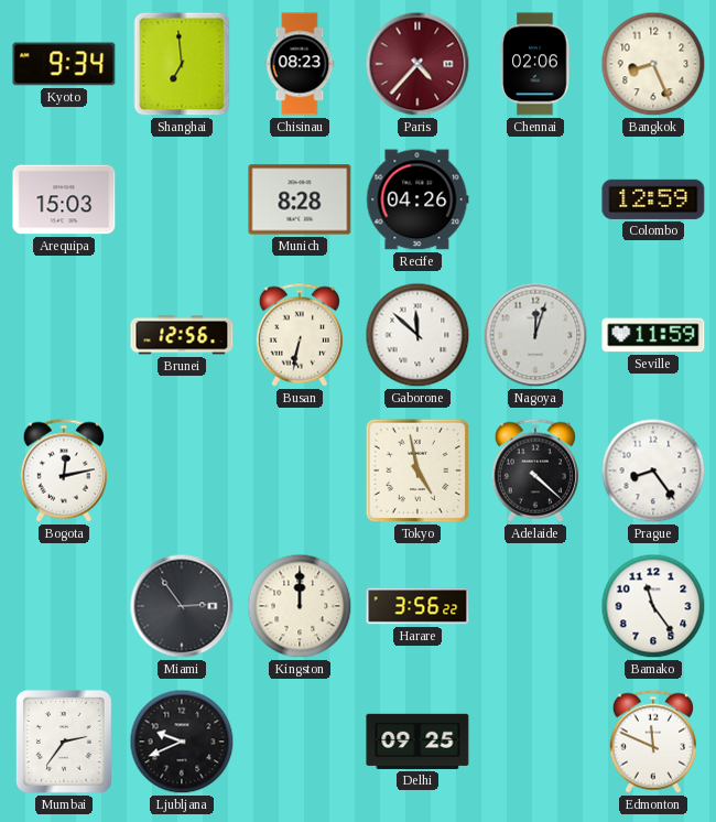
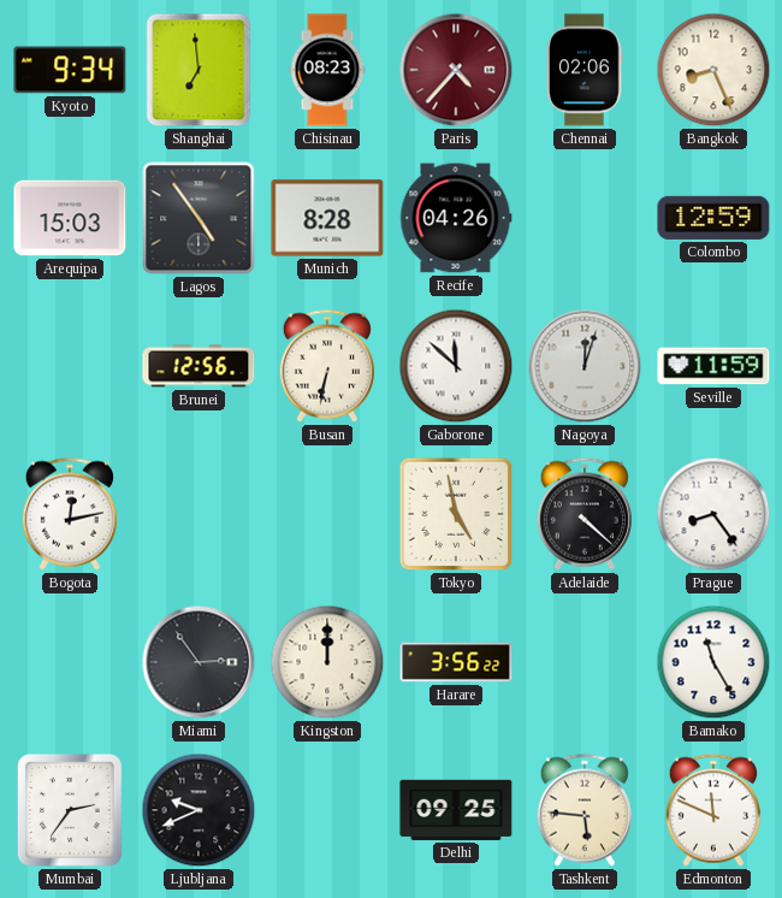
Lagos: none -> 4:54 (199, 218)
Bamako: 11:24 -> 11:25 (713, 662)
Tashkent: none -> 5:46 (585, 810)
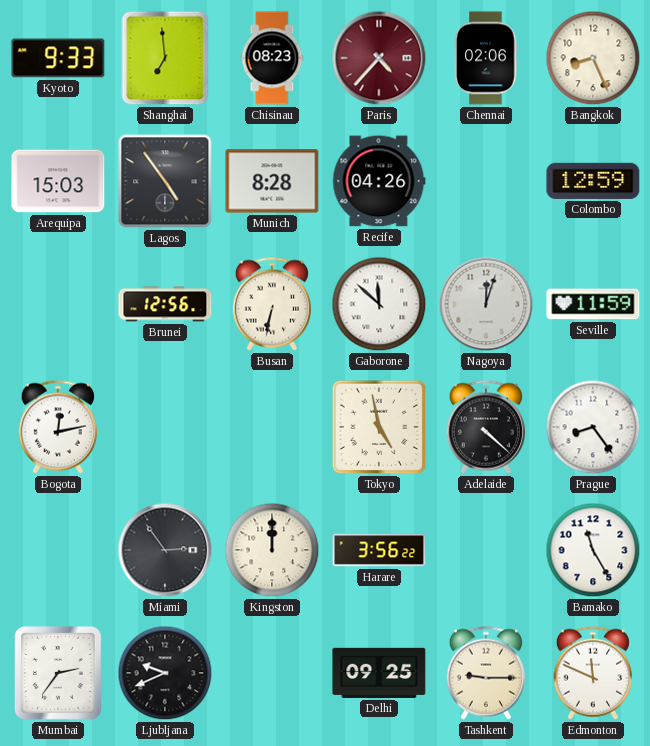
Kyoto: 9:34 -> 9:33 (58, 58)
Tashkent: 5:46 -> 9:15 (486, 673)
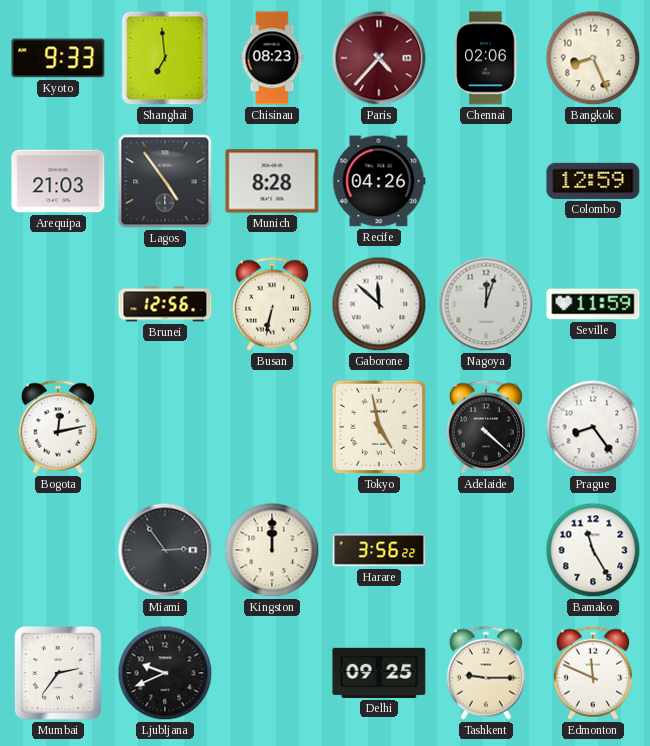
Arequipa: 15:03 -> 21:03 (58, 181)
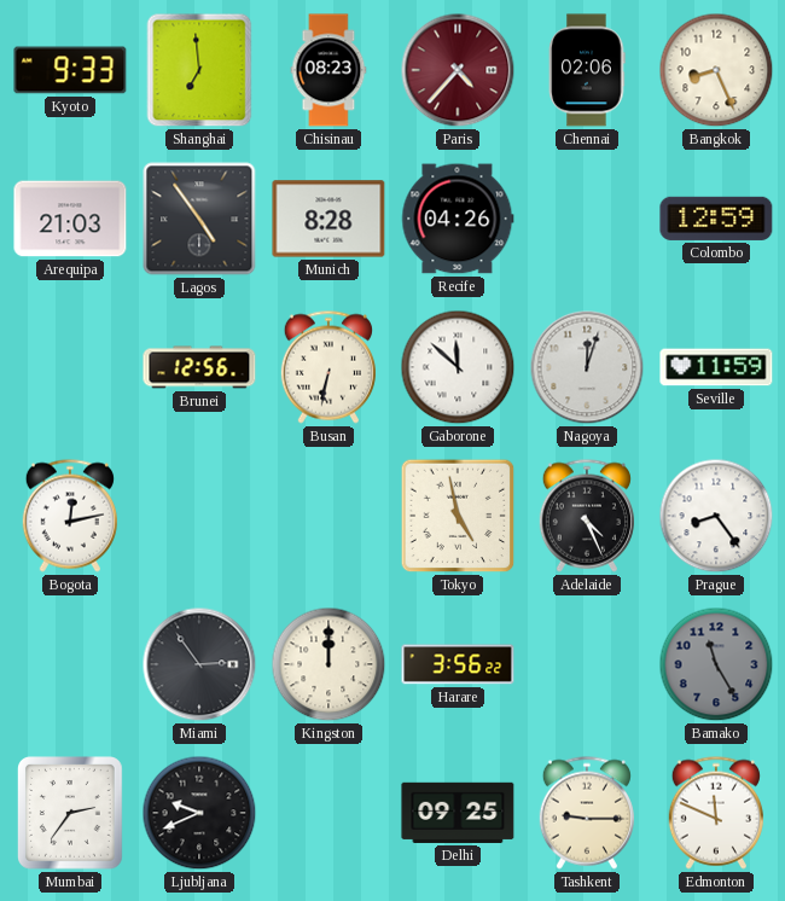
Adelaide: 4:22 -> 4:26 (587, 516)
Bamako dial: white -> grey (716, 664)
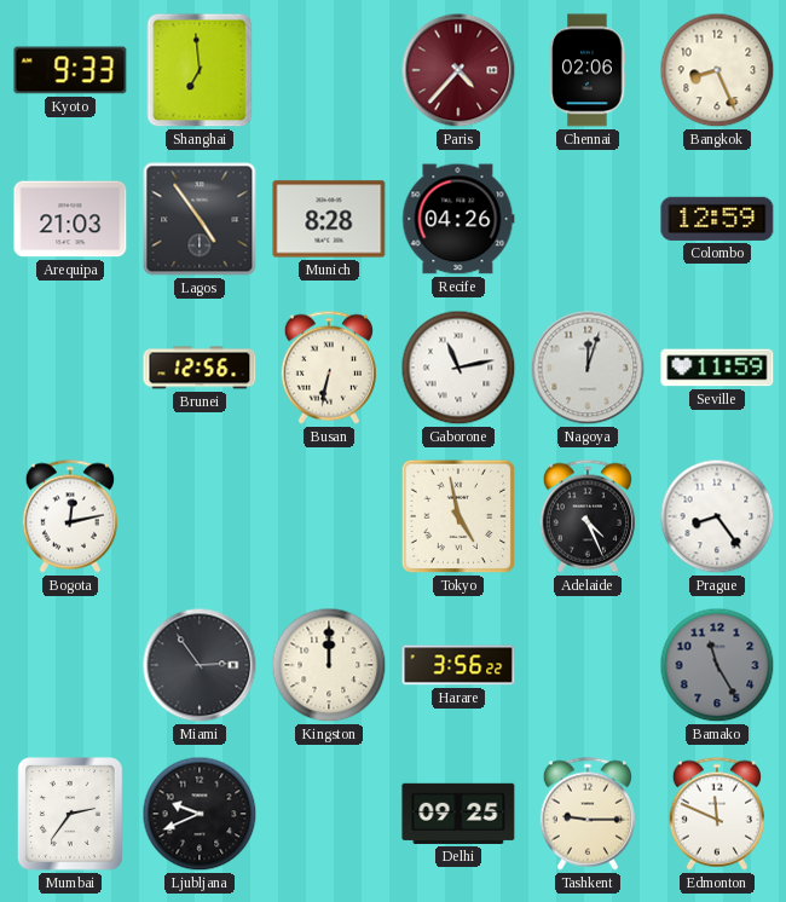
Chisinau: 08:23 -> none (328, 70)
Gaborone: 11:52 -> 11:13 (458, 368)
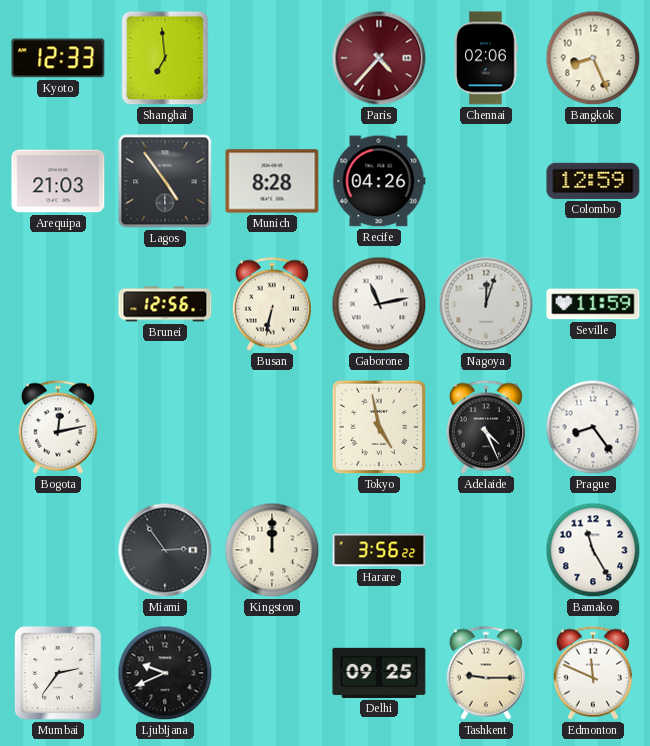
Kyoto: 9:33 -> 12:33 (58, 58)
Bamako dial: grey -> white (593, 550)
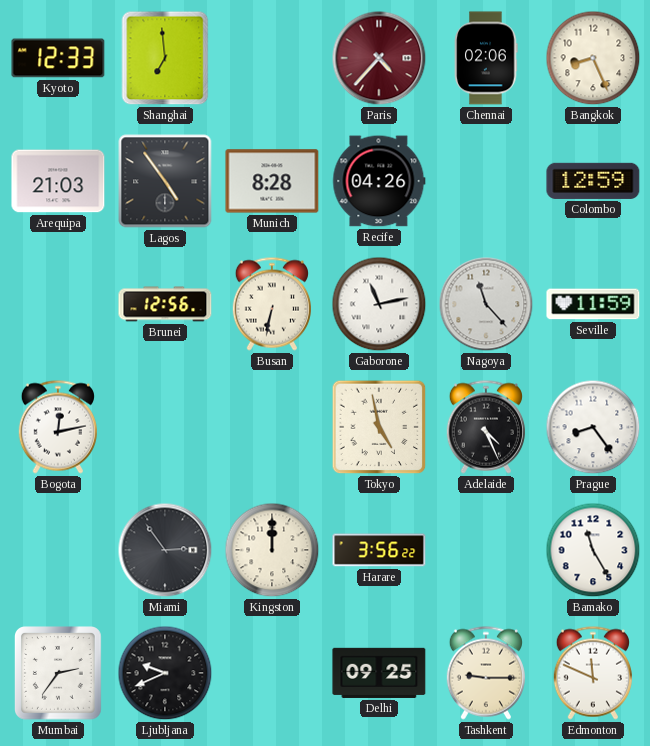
Nagoya: 12:03 -> 11:23 (486, 304)
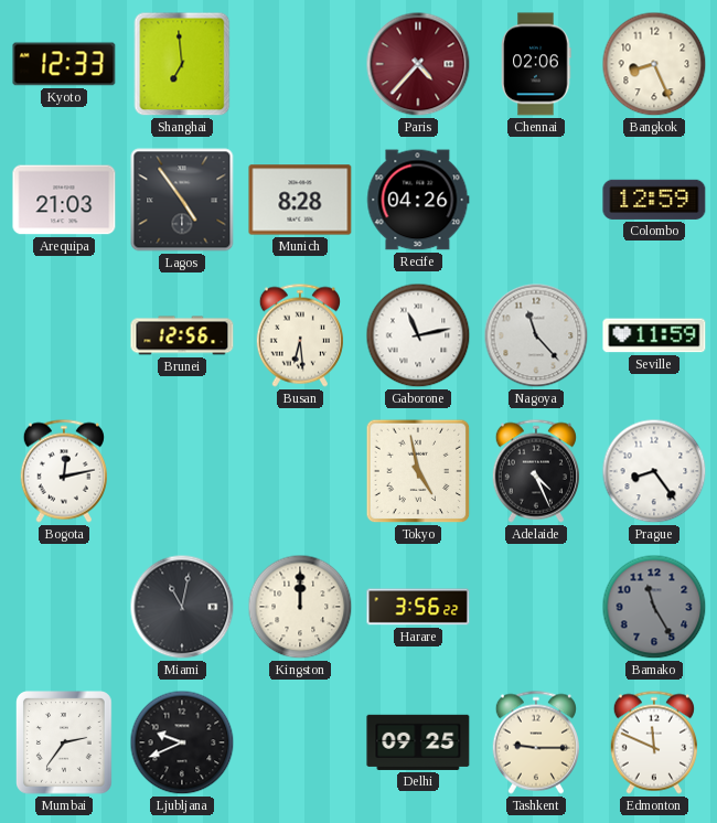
Busan: 6:32 -> 6:29 (300, 335)
Miami: 2:54 -> 11:02 (182, 607)
Bamako dial: white -> grey (654, 607)
